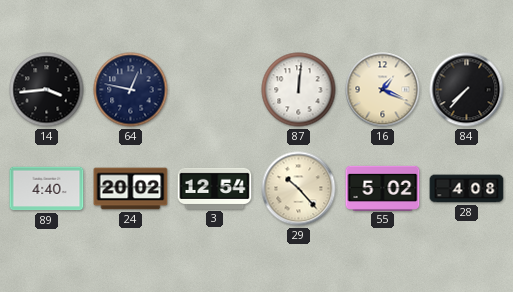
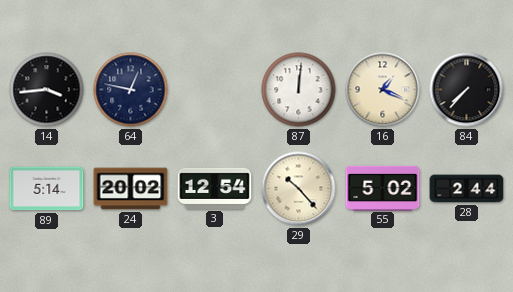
89: 4:40 -> 5:14 (47, 189)
28: 4:08 -> 2:44 (467, 189)
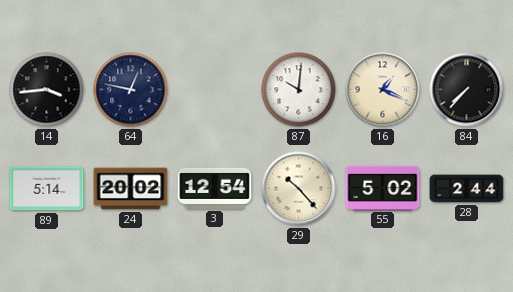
87: 12:01 -> 10:01 (299, 90)
